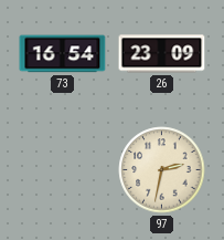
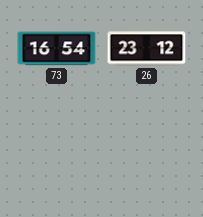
26: 23:09 -> 23:12 (147, 49)
97: 2:32 -> none (162, 170)
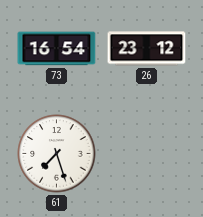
61: none -> 7:27 (57, 154)
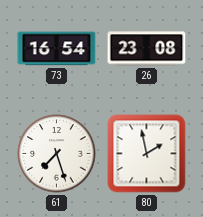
26: 23:12 -> 23:08 (147, 49)
80: none -> 1:58 (147, 154)
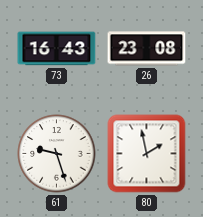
73: 16:54 -> 16:43 (57, 49)
61: 7:27 -> 9:27 (57, 154)
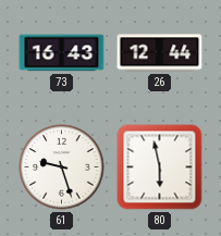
26: 23:08 -> 12:44 (160, 53)
80: 1:58 -> 5:58 (160, 167)
